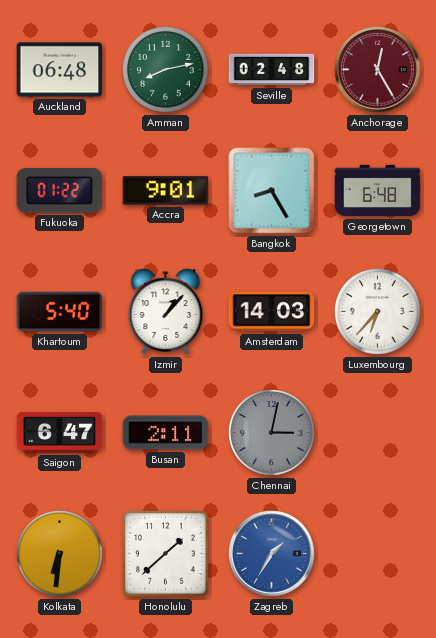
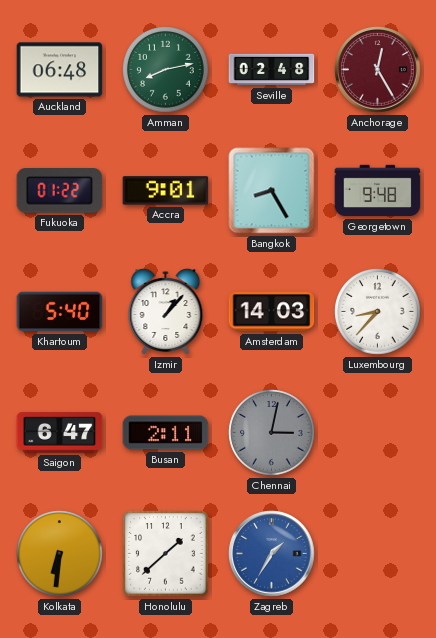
Georgetown: 6:48 -> 9:48 (378, 191)
Luxembourg: 6:37 -> 8:37 (378, 312)
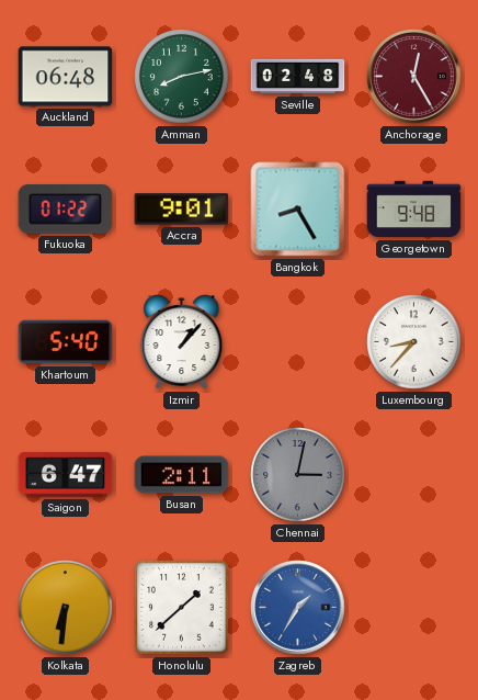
Amsterdam: 14:03 -> none (272, 312)
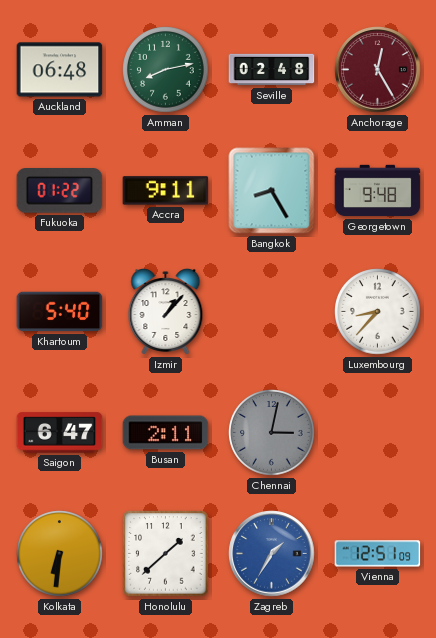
Accra: 9:01 -> 9:11 (166, 191)
Vienna: none -> 12:51 (378, 554)
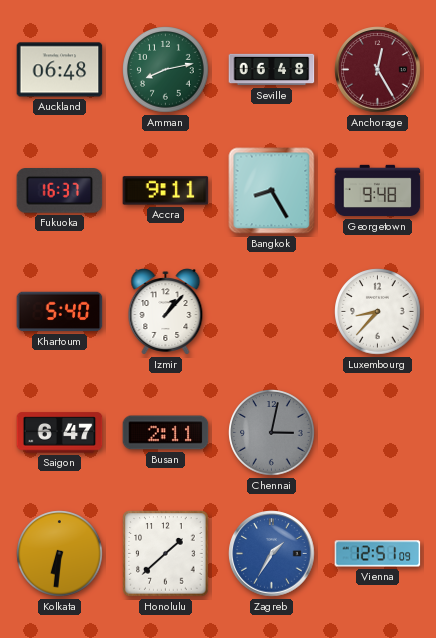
Seville: 02:48 -> 06:48 (272, 70)
Fukuoka: 01:22 -> 16:37 (60, 191)
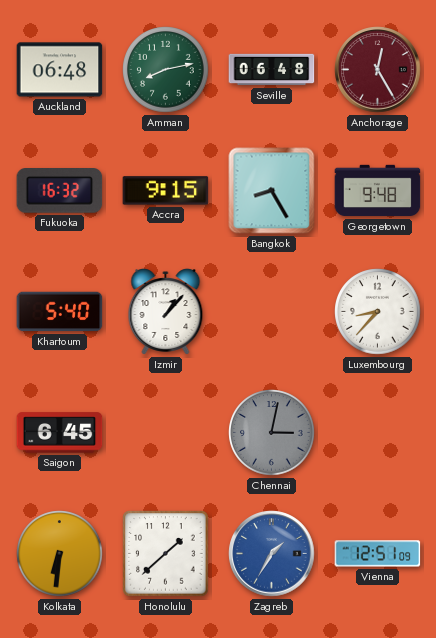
Fukuoka: 16:37 -> 16:32 (60, 191)
Accra: 9:11 -> 9:15 (166, 191)
Saigon: 6:47 -> 6:45 (60, 433)
Busan: 2:11 -> none (166, 433)
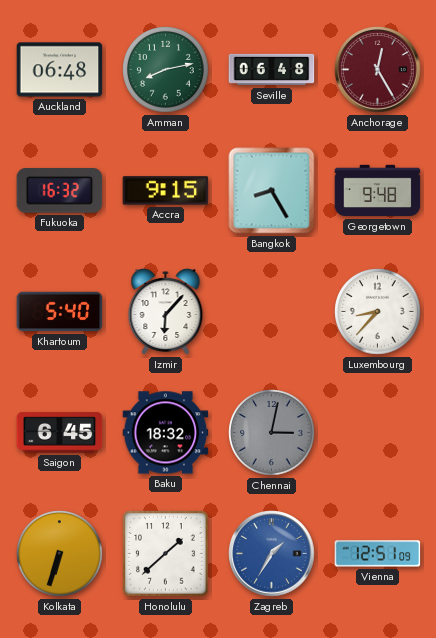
Izmir: 1:07 -> 6:07 (166, 312)
Baku: none -> 18:32 (166, 433)
Kolkata: 6:31 -> 6:33 (60, 554)
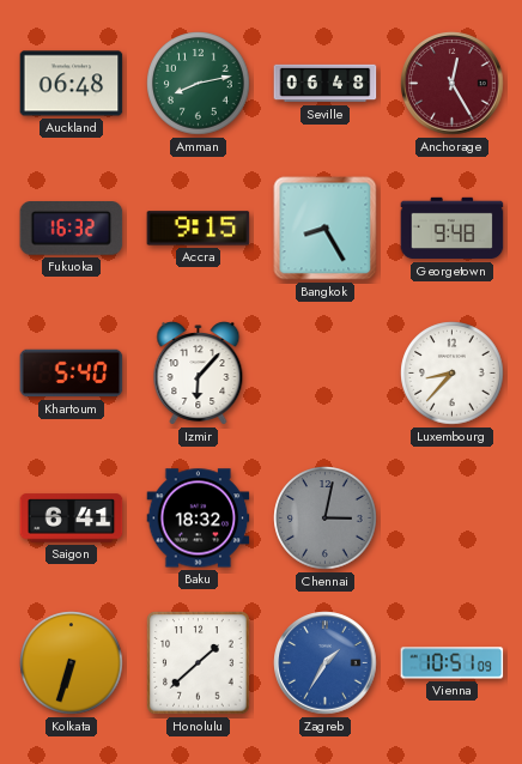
Saigon: 6:45 -> 6:41 (72, 519)
Vienna: 12:51 -> 10:51 (453, 663)
